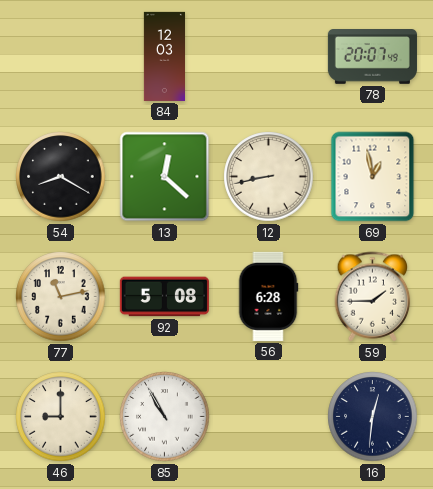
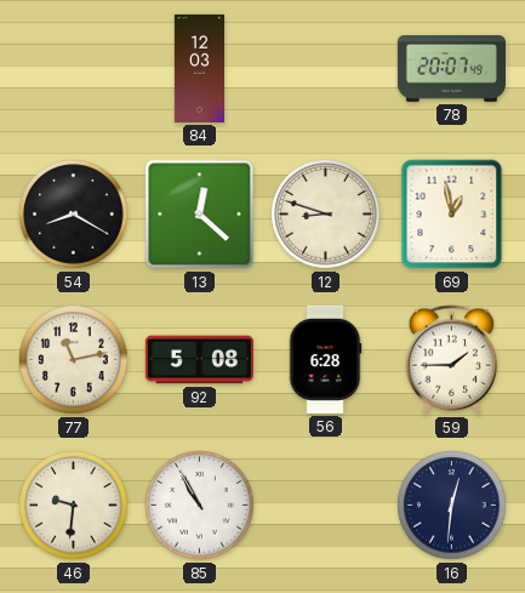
12: 8:43 -> 8:48 (326, 215)
46: 9:00 -> 9:31 (74, 506)
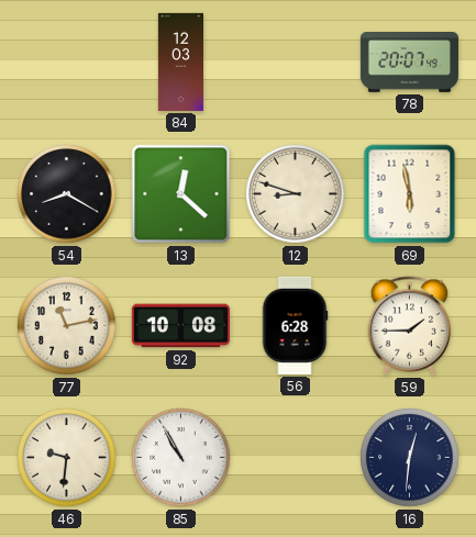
69: 12:58 -> 5:58 (410, 194)
92: 5:08 -> 10:08 (180, 326)
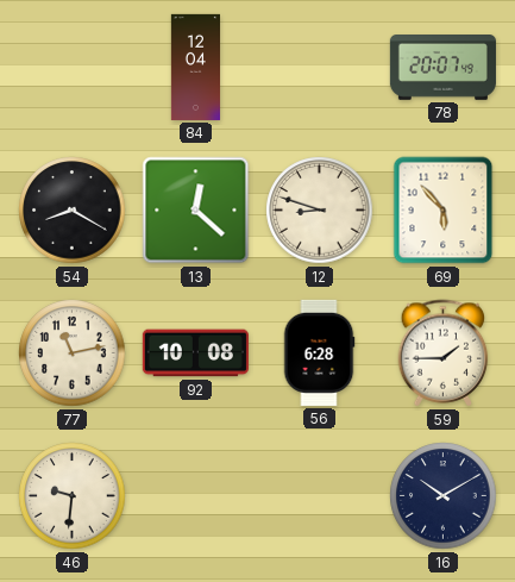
84: 12:03 -> 12:04 (195, 67)
69: 5:58 -> 5:53 (444, 211)
85: 10:55 -> none (181, 458)
16: 12:31 -> 10:10 (444, 496)
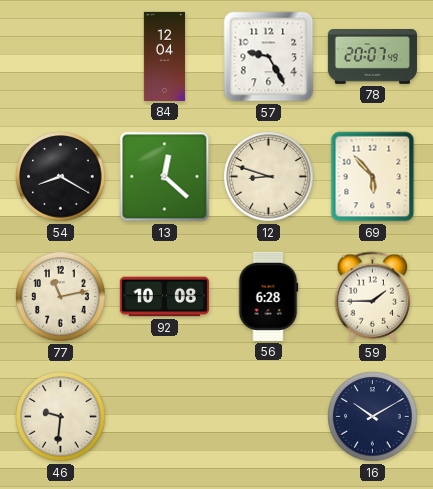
57: none -> 9:25 (269, 57)
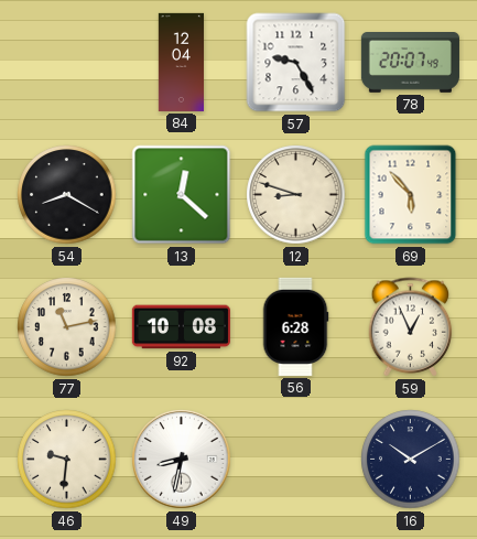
59: 1:45 -> 12:56 (411, 327)
49: none -> 8:32 (182, 460)
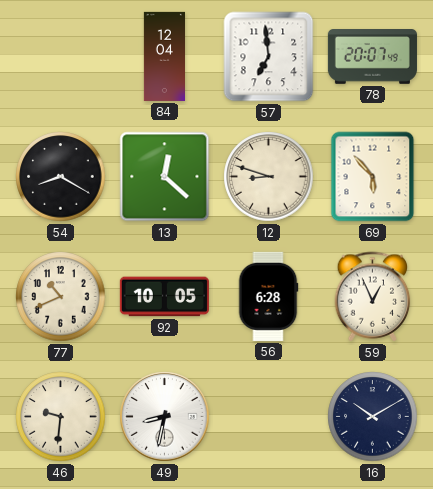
57: 9:25 -> 6:59 (269, 57)
77: 11:13 -> 10:41 (61, 297)
92: 10:08 -> 10:05 (164, 297)
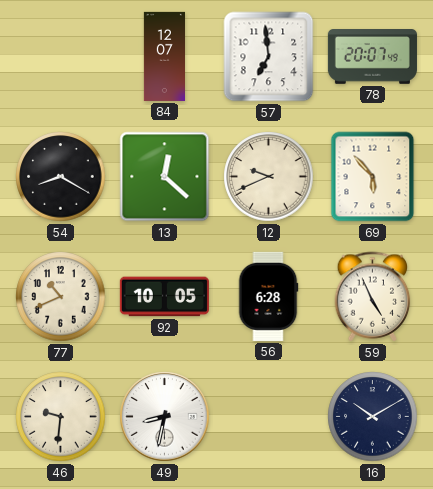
84: 12:04 -> 12:07 (164, 56)
12: 8:48 -> 9:41 (269, 177)
59: 12:56 -> 4:56 (373, 297)
